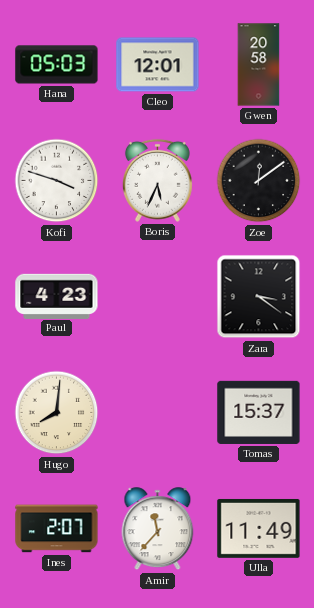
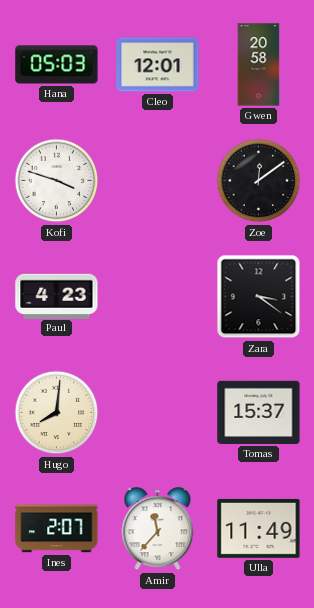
Boris: 5:34 -> none (157, 180)
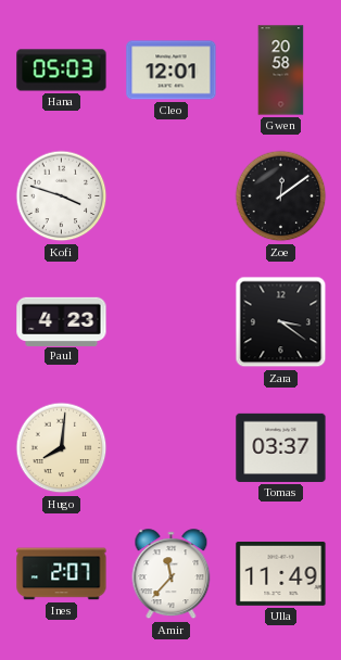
Tomas: 15:37 -> 03:37 (281, 447)
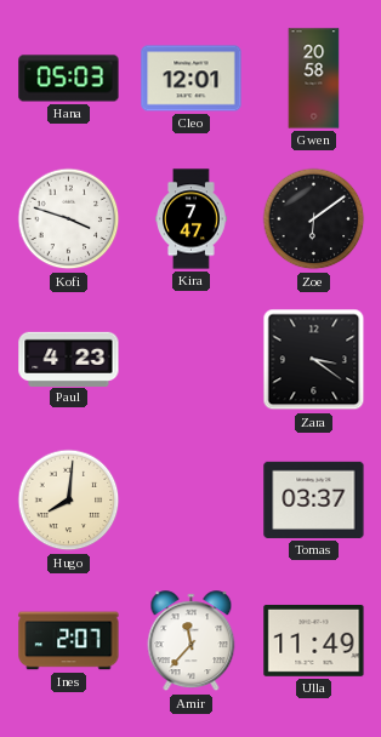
Kira: none -> 7:47 (192, 219)
Zoe: 12:09 -> 6:09 (314, 219)
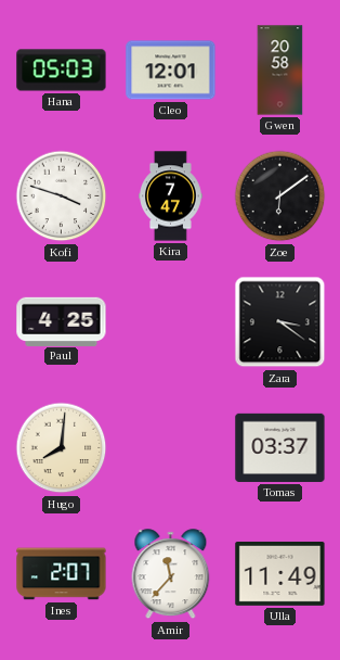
Paul: 4:23 -> 4:25 (62, 321)
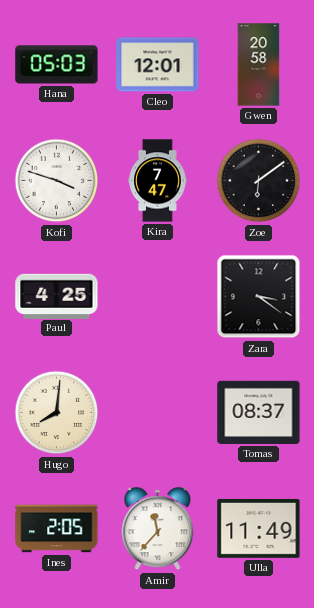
Tomas: 03:37 -> 08:37 (259, 412)
Ines: 2:07 -> 2:05 (57, 529)
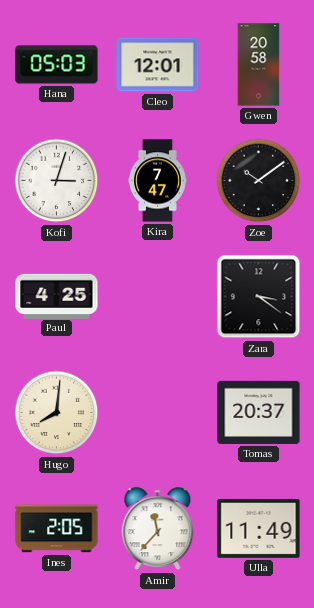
Kofi: 3:48 -> 3:03 (57, 181)
Zoe: 6:09 -> 10:09 (259, 181)
Tomas: 08:37 -> 20:37 (259, 412)
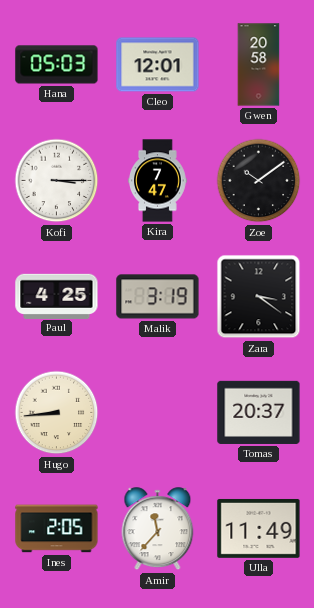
Kofi: 3:03 -> 3:15 (57, 181)
Malik: none -> 3:19 (158, 297)
Hugo: 8:01 -> 8:44 (57, 413)
